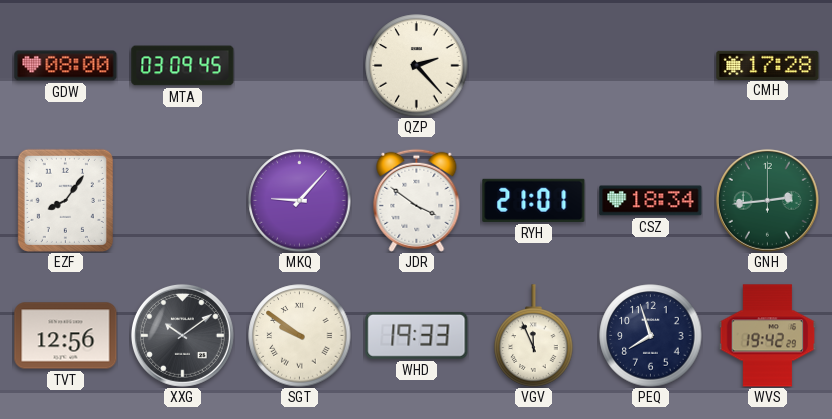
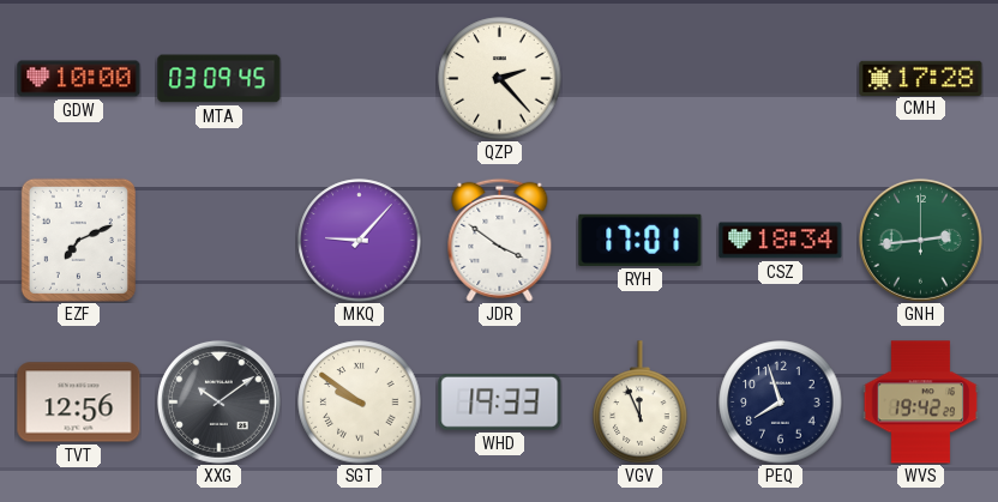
GDW: 08:00 -> 10:00 (79, 79)
EZF: 8:06 -> 7:11 (78, 240)
RYH: 21:01 -> 17:01 (641, 240)
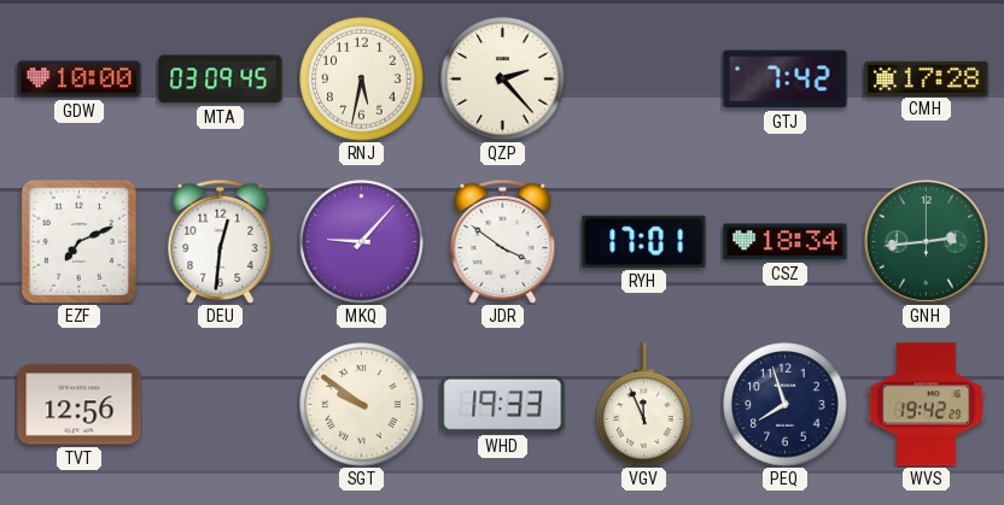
RNJ: none -> 5:32 (362, 80)
GTJ: none -> 7:42 (786, 80)
DEU: none -> 12:31 (221, 241)
XXG: 10:09 -> none (218, 401)
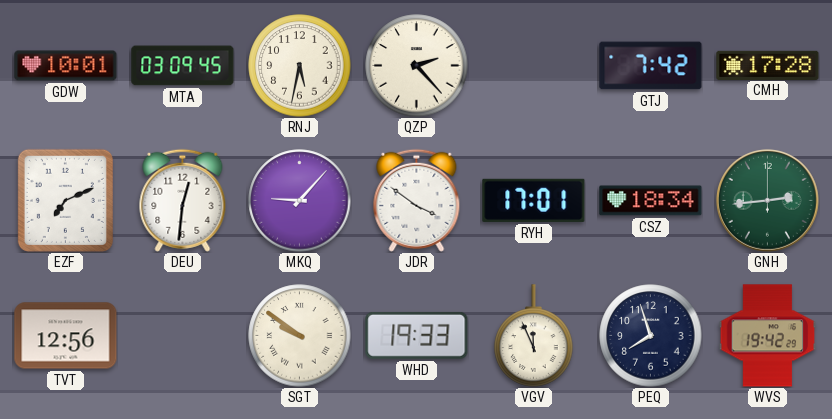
GDW: 10:00 -> 10:01 (66, 66)
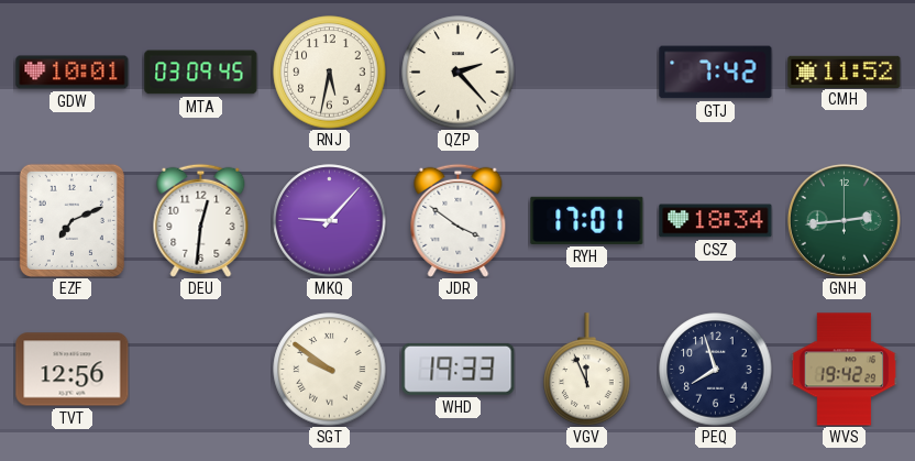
CMH: 17:28 -> 11:52 (845, 72)
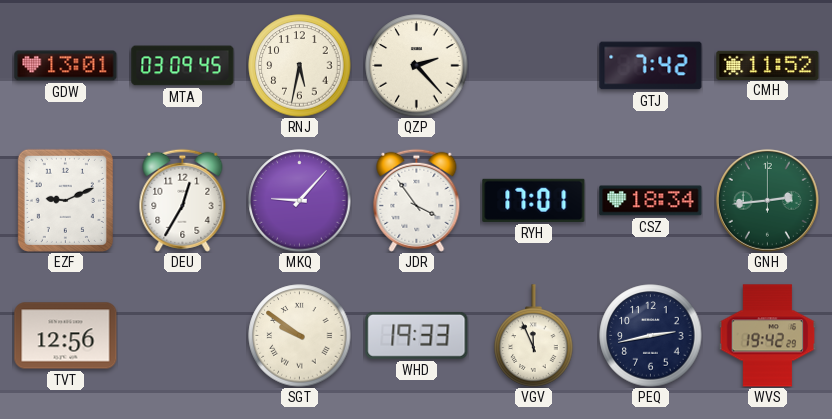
GDW: 10:01 -> 13:01 (66, 66)
EZF: 7:11 -> 9:11 (65, 200)
DEU: 12:31 -> 12:35 (183, 200)
JDR: 3:51 -> 3:54 (417, 200)
PEQ: 7:57 -> 2:43 (651, 336)
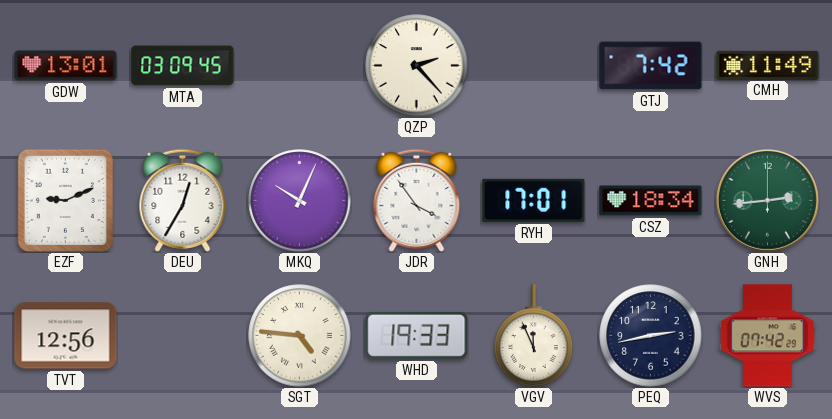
RNJ: 5:32 -> none (300, 66)
CMH: 11:52 -> 11:49 (768, 65)
MKQ: 9:07 -> 10:04 (300, 201)
SGT: 9:51 -> 4:46 (300, 336)
WVS: 19:42 -> 07:42 (768, 336)
